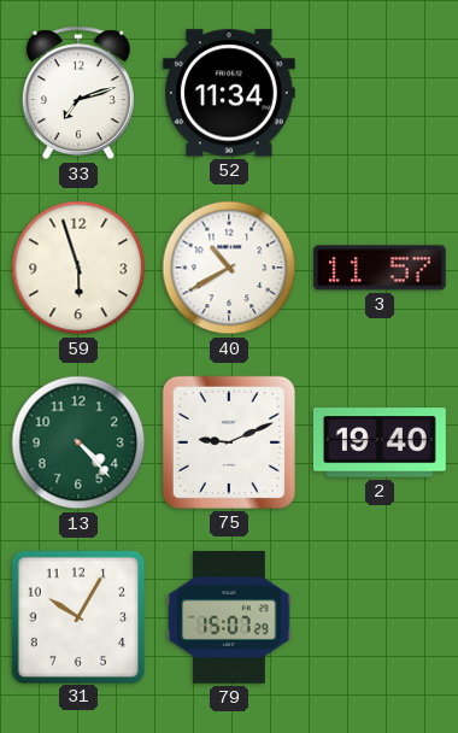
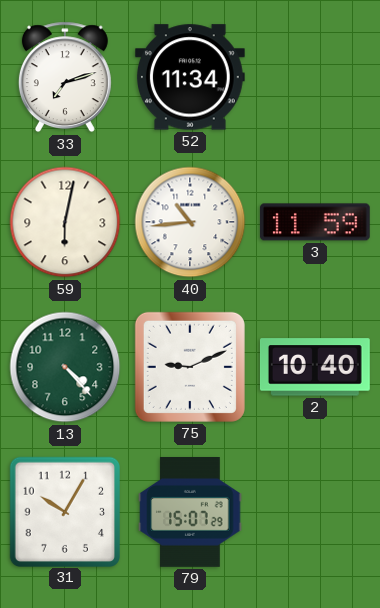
59: 5:57 -> 6:02 (65, 222)
40: 10:40 -> 10:44 (190, 222)
3: 11:57 -> 11:59 (315, 222)
2: 19:40 -> 10:40 (315, 367)
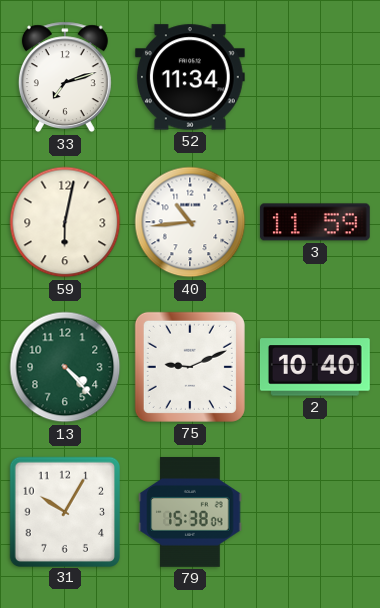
79: 15:07 -> 15:38 (190, 513)
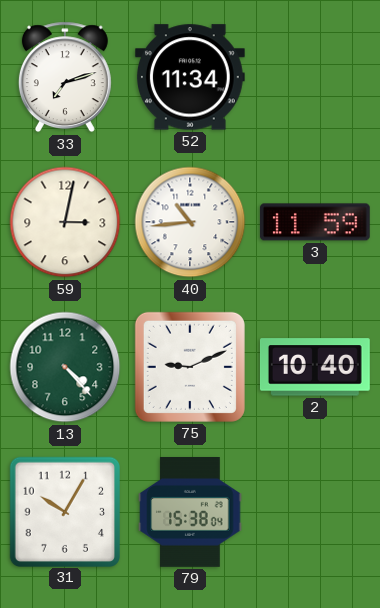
59: 6:02 -> 3:02 (65, 222)
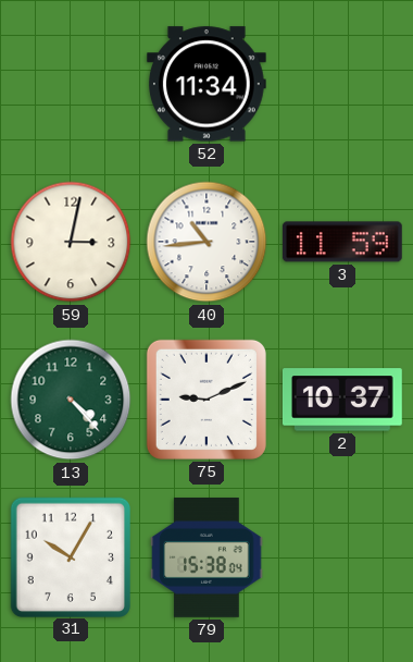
33: 7:12 -> none (65, 77)
2: 10:40 -> 10:37 (342, 400)
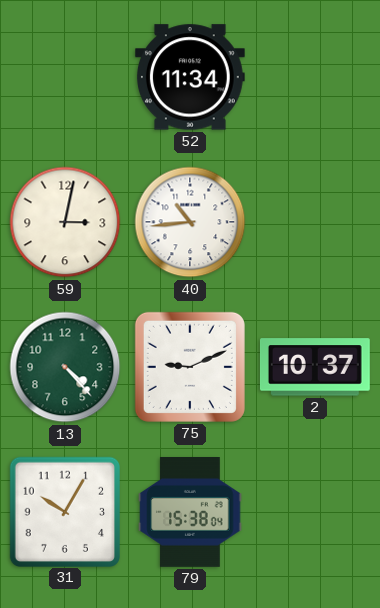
3: 11:59 -> none (342, 242)
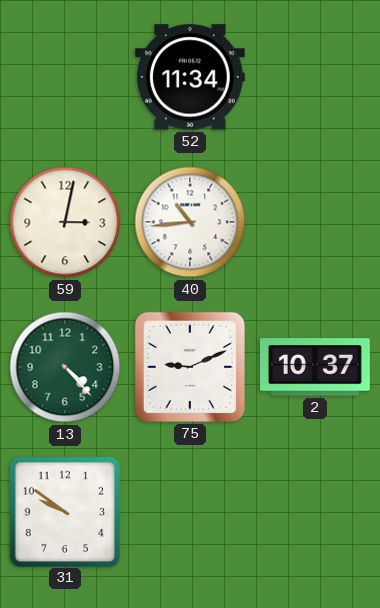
31: 10:05 -> 9:51 (64, 511)
79: 15:38 -> none (190, 513)
